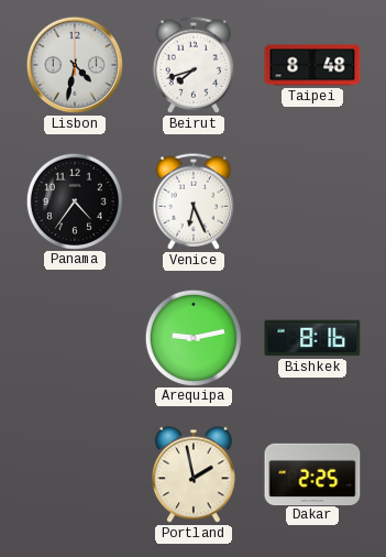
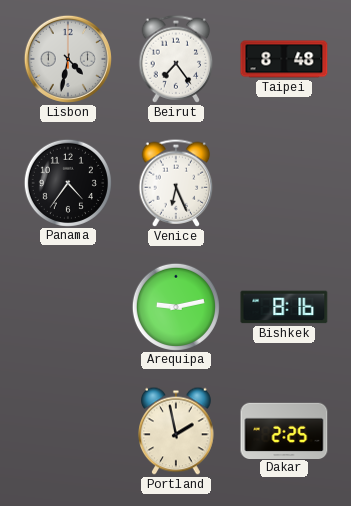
Beirut: 7:42 -> 7:24 (176, 59)
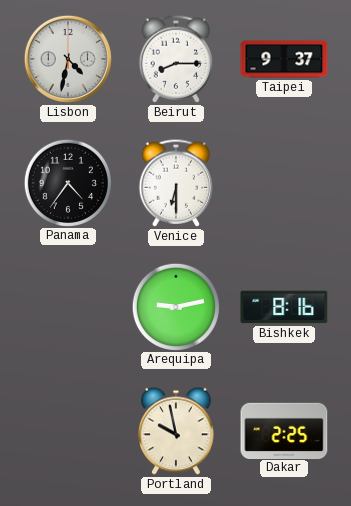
Beirut: 7:24 -> 8:15 (176, 59)
Taipei: 8:48 -> 9:37 (284, 59)
Venice: 6:26 -> 6:30 (176, 183)
Portland: 1:58 -> 9:58 (176, 431)
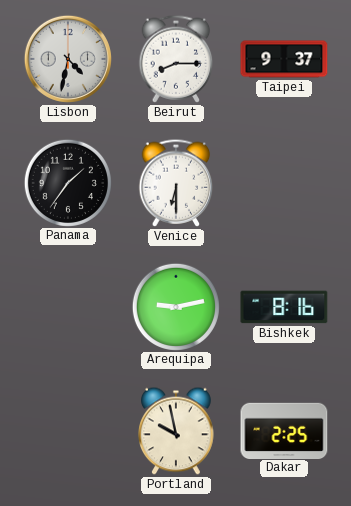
Panama: 4:36 -> 1:36 (67, 182)
